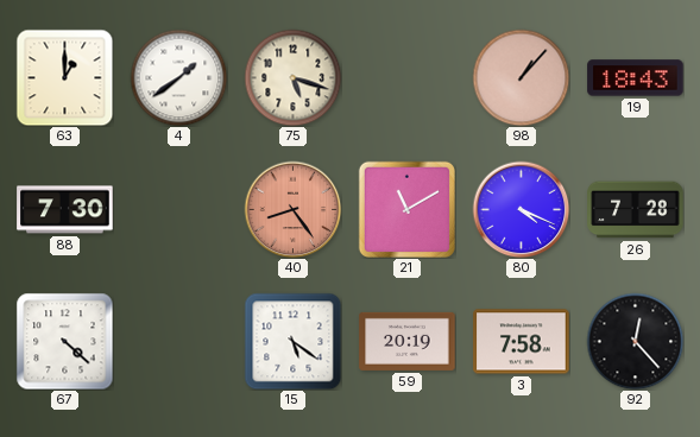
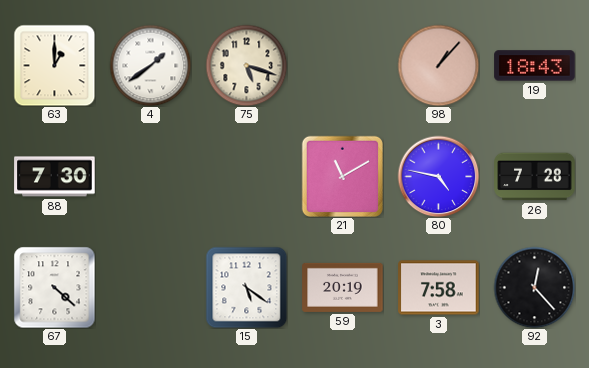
40: 8:24 -> none (292, 209)
80: 4:19 -> 4:47 (438, 176)
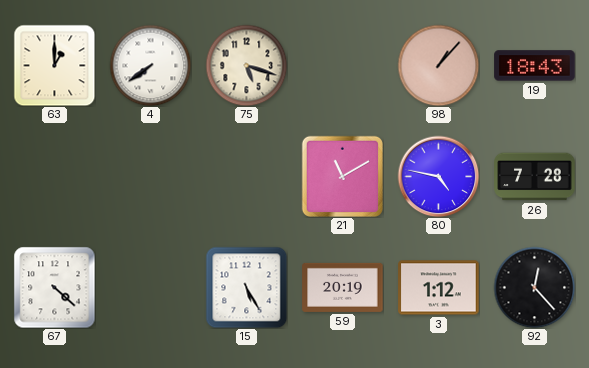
4: 1:39 -> 7:39 (150, 65)
88: 7:30 -> none (55, 177)
15: 5:21 -> 5:25 (246, 287)
3: 7:58 -> 1:12 (439, 288)
